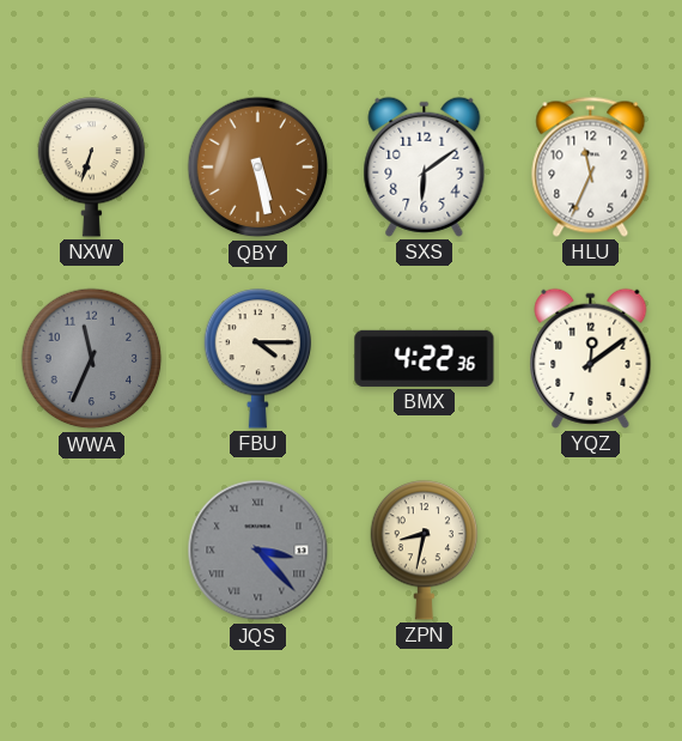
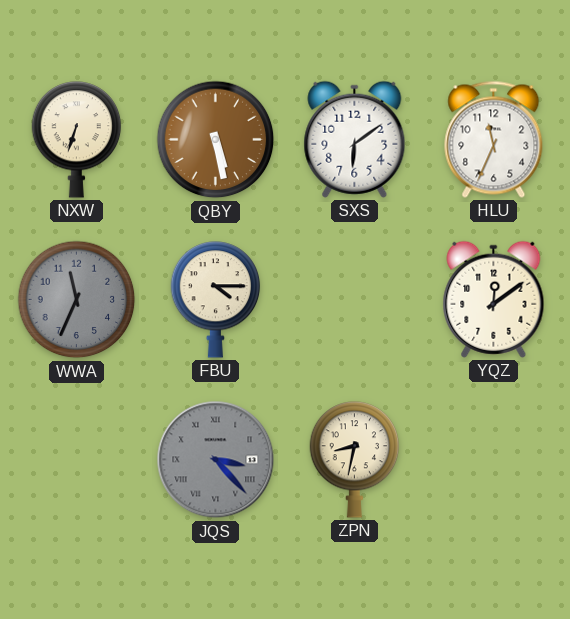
BMX: 4:22 -> none (425, 358)
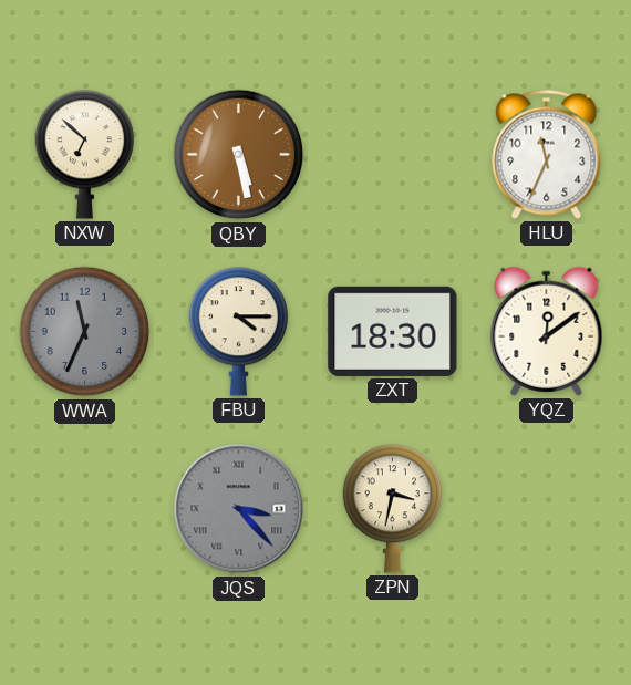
NXW: 6:33 -> 6:52 (85, 155)
SXS: 6:09 -> none (355, 139)
ZXT: none -> 18:30 (393, 331)
ZPN: 8:32 -> 3:32 (393, 509)
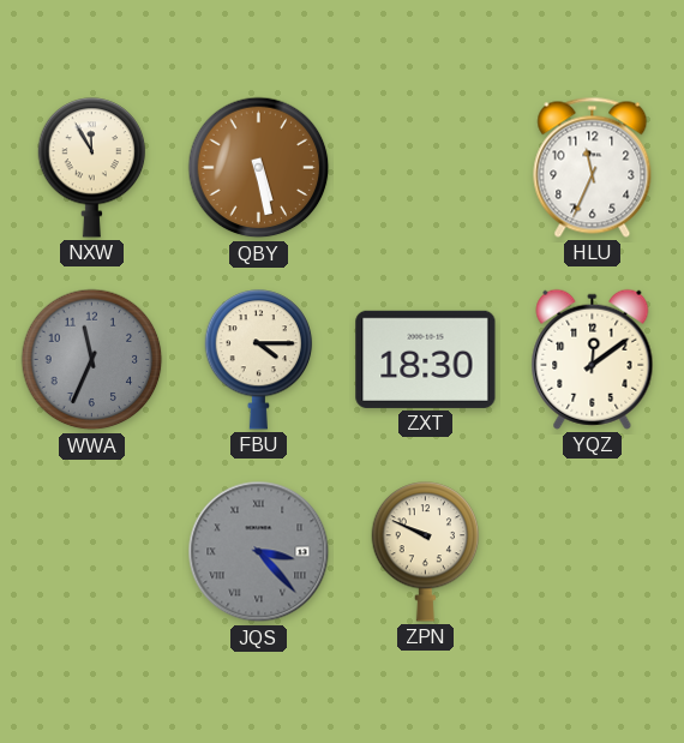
NXW: 6:52 -> 11:55 (92, 168)
ZPN: 3:32 -> 9:49 (426, 552)
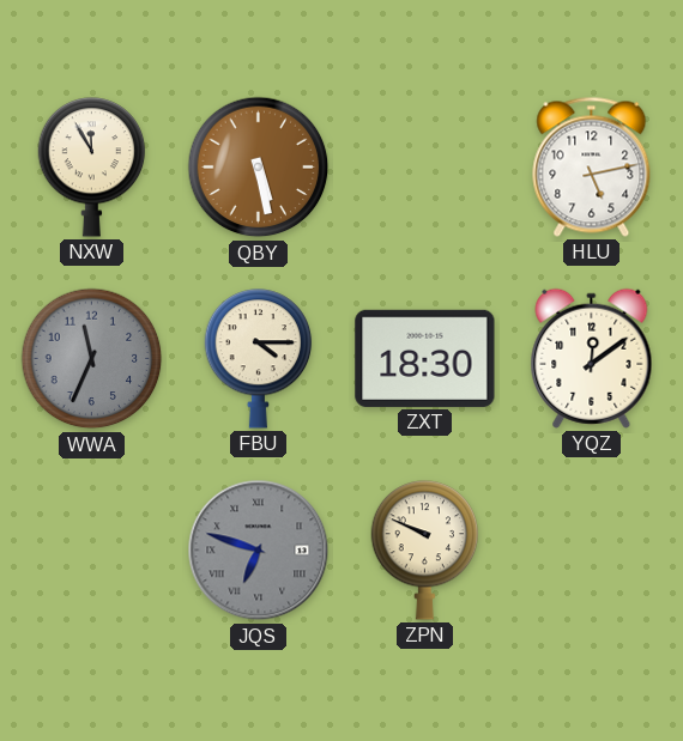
HLU: 11:34 -> 5:13 (592, 166)
JQS: 3:23 -> 6:48 (259, 551)
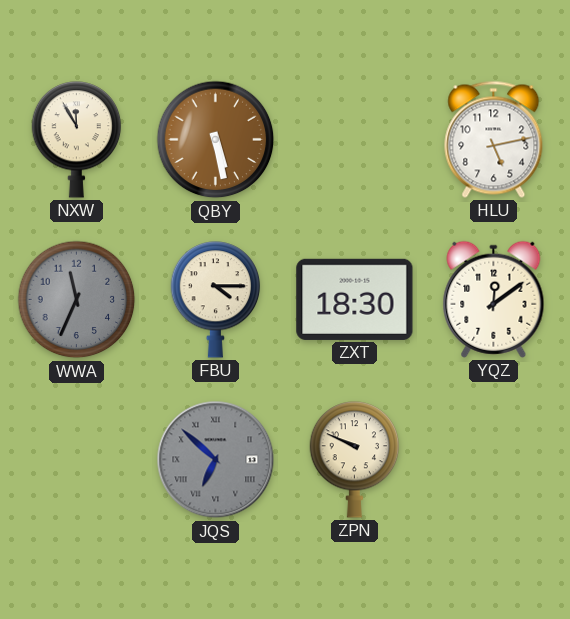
JQS: 6:48 -> 6:52 (216, 460)
